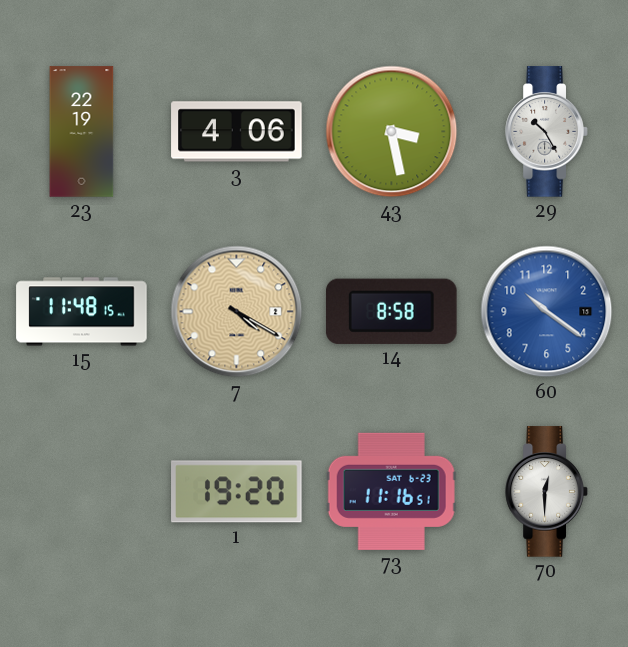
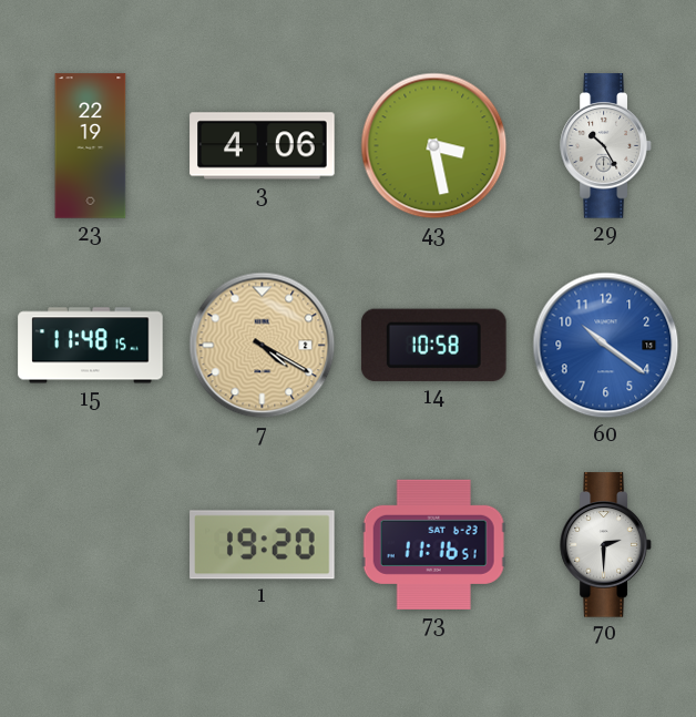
14: 8:58 -> 10:58 (433, 345)
70: 12:30 -> 2:30 (606, 545)
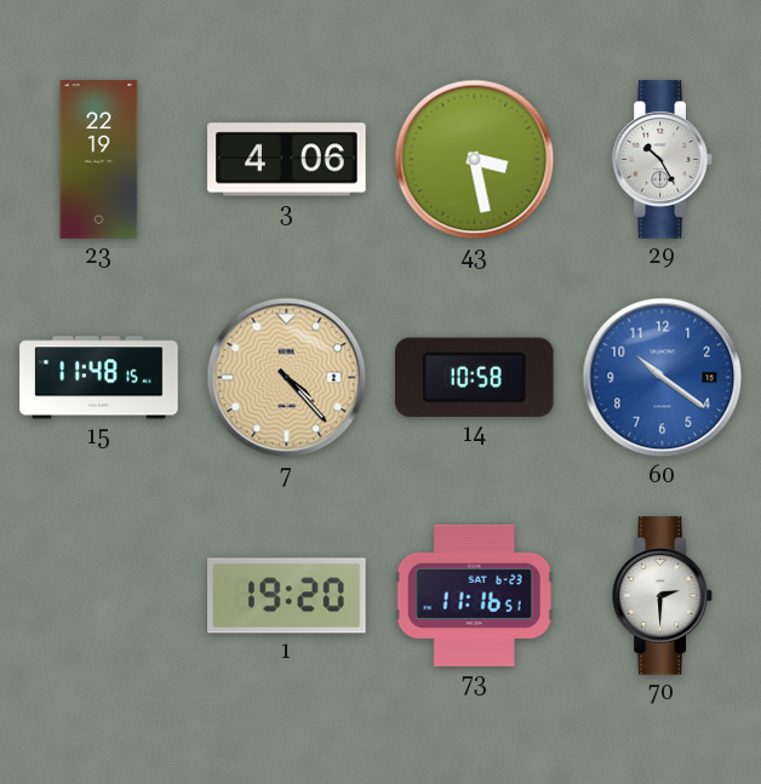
7: 4:20 -> 4:23 (287, 378)
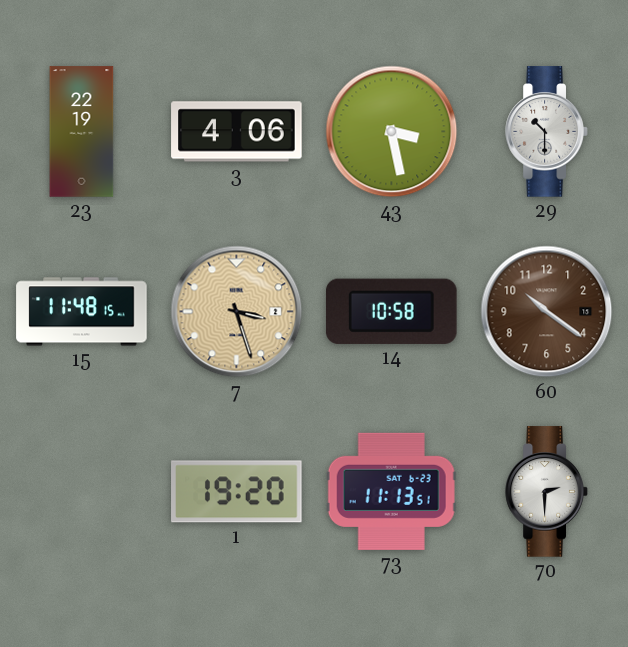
29: 10:25 -> 10:30 (547, 132)
7: 4:23 -> 3:27 (237, 312)
60 dial: blue -> brown (547, 312)
73: 11:16 -> 11:13 (391, 491)
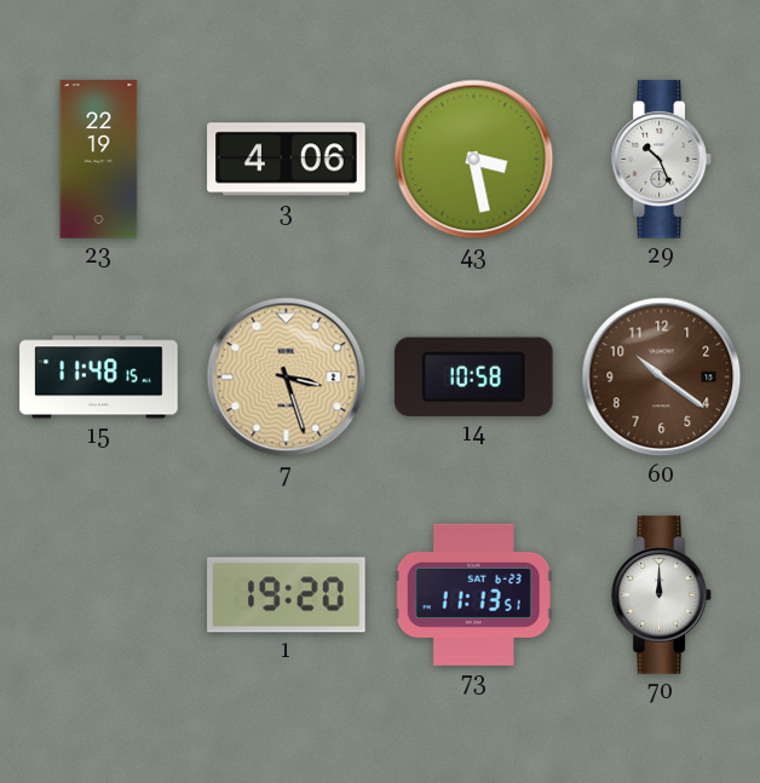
29: 10:30 -> 10:26 (662, 160)
70: 2:30 -> 12:00 (662, 595)
